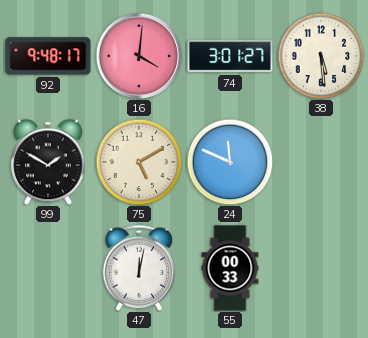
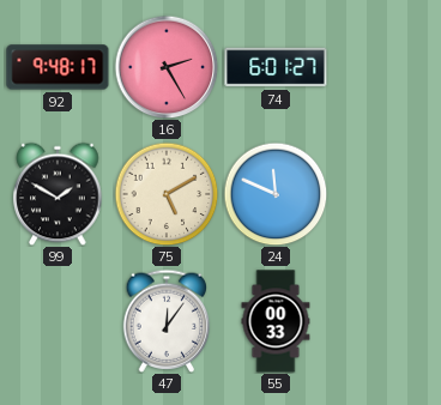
16: 4:01 -> 2:25 (167, 67)
74: 3:01 -> 6:01 (276, 67)
38: 5:29 -> none (321, 56)
47: 12:02 -> 12:06 (167, 321)
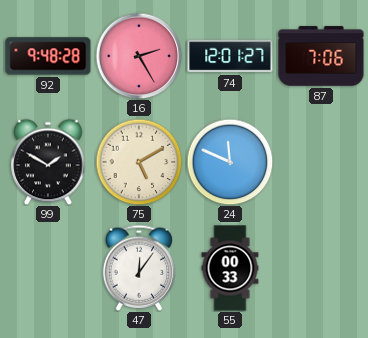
92: 9:48:17 -> 9:48:28 (48, 56)
74: 6:01 -> 12:01 (230, 56)
87: none -> 7:06 (321, 56)
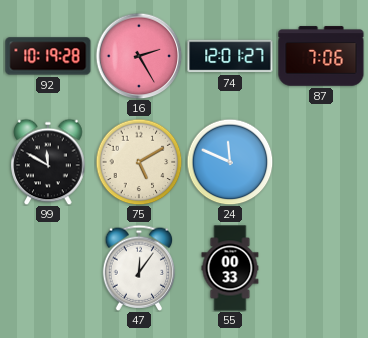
92: 9:48 -> 10:19 (48, 56)
99: 1:50 -> 11:50 (48, 162)
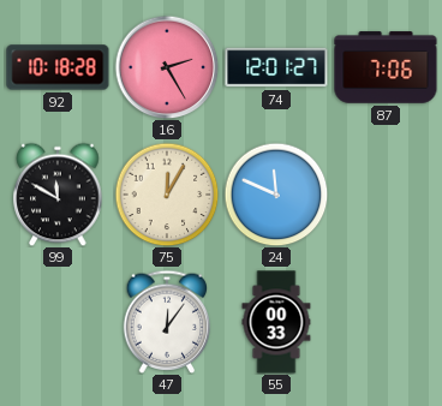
92: 10:19 -> 10:18 (58, 67)
75: 5:10 -> 12:05 (167, 195)
